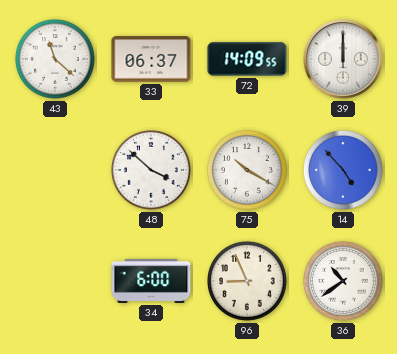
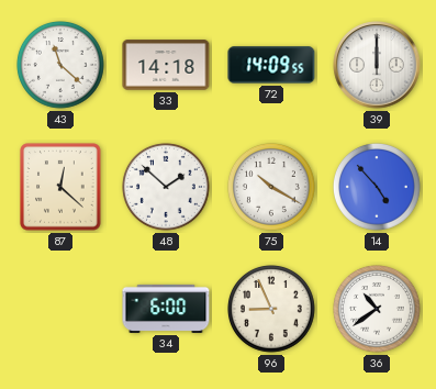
33: 06:37 -> 14:18 (166, 65)
87: none -> 12:22 (60, 187)
48: 3:52 -> 1:52 (167, 188)
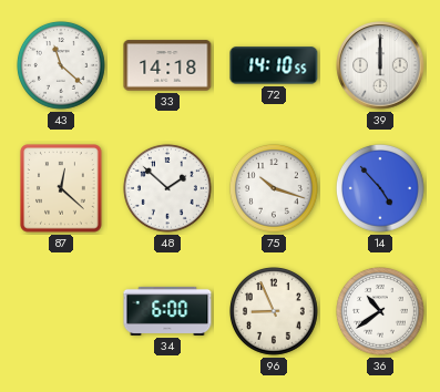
72: 14:09 -> 14:10 (274, 65)
75: 10:20 -> 10:18 (275, 189)
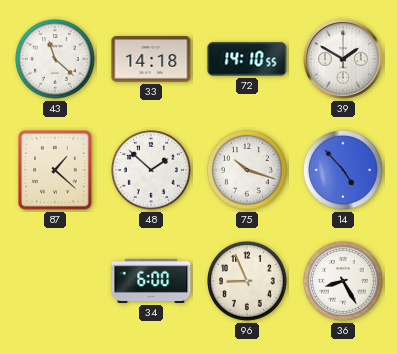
39: 12:00 -> 1:50 (343, 59)
87: 12:22 -> 1:22 (55, 170)
36: 10:39 -> 8:25 (344, 282)
